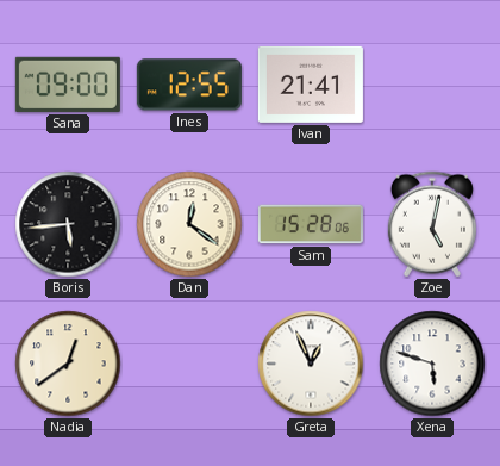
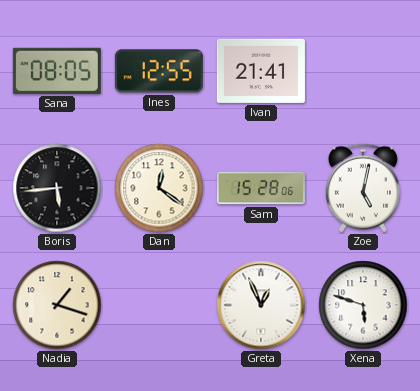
Sana: 09:00 -> 08:05 (57, 71)
Nadia: 12:39 -> 1:18 (57, 305)
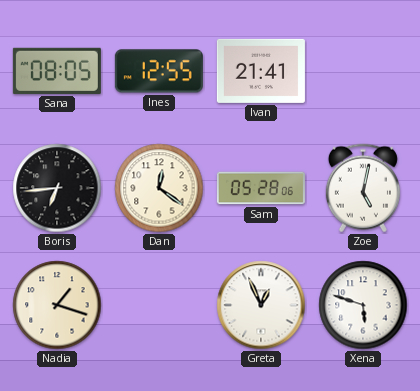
Boris: 5:44 -> 6:44 (57, 188)
Sam: 15:28 -> 05:28 (261, 188)
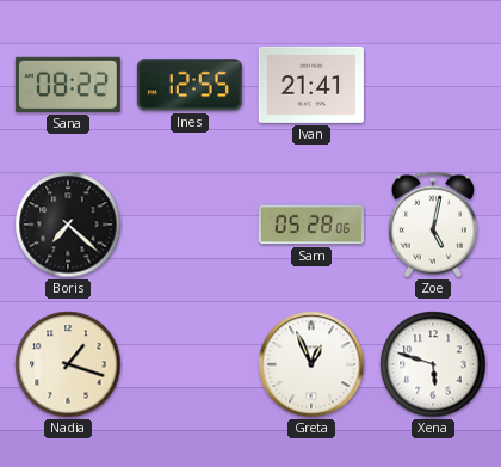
Sana: 08:05 -> 08:22 (68, 85)
Boris: 6:44 -> 7:22 (68, 225)
Dan: 12:21 -> none (159, 188)
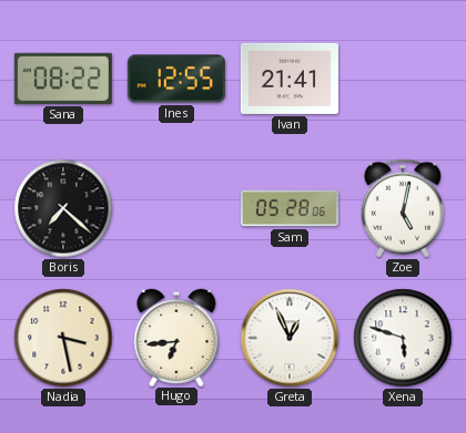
Nadia: 1:18 -> 3:28 (63, 338)
Hugo: none -> 6:44 (176, 337)
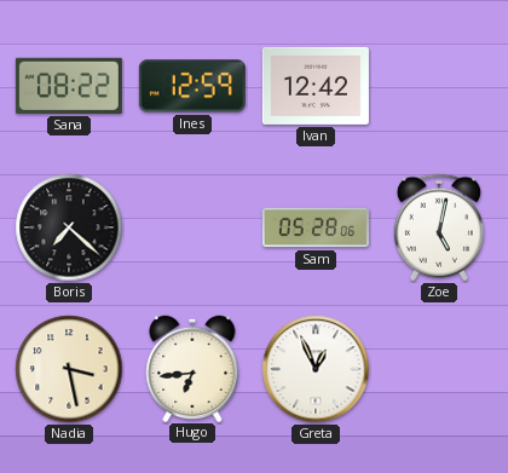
Ines: 12:55 -> 12:59 (192, 86)
Ivan: 21:41 -> 12:42 (316, 86)
Xena: 5:48 -> none (403, 338)
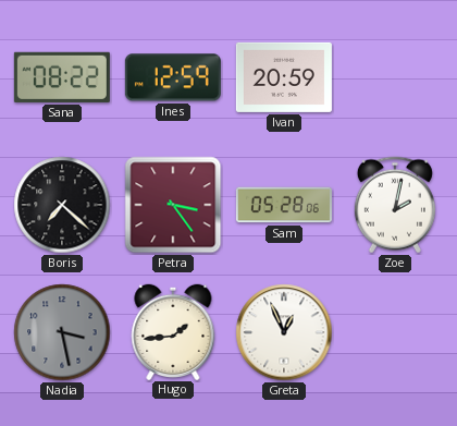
Ivan: 12:42 -> 20:59 (284, 77)
Petra: none -> 3:24 (173, 205)
Zoe: 5:02 -> 2:02 (395, 205)
Nadia dial: cream -> grey (62, 332)
Hugo: 6:44 -> 1:44 (173, 331)
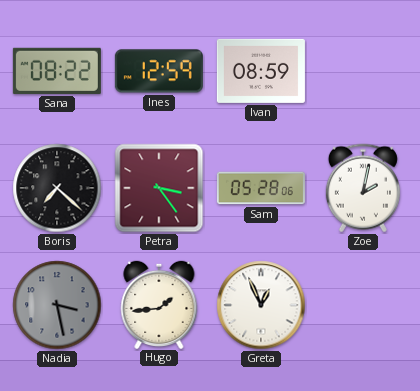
Ivan: 20:59 -> 08:59 (261, 71)
